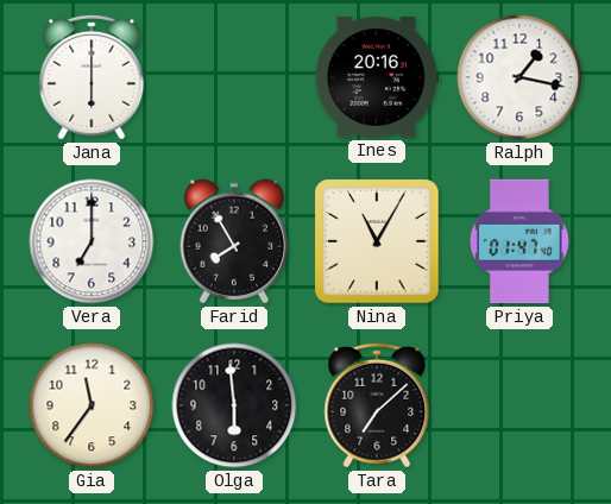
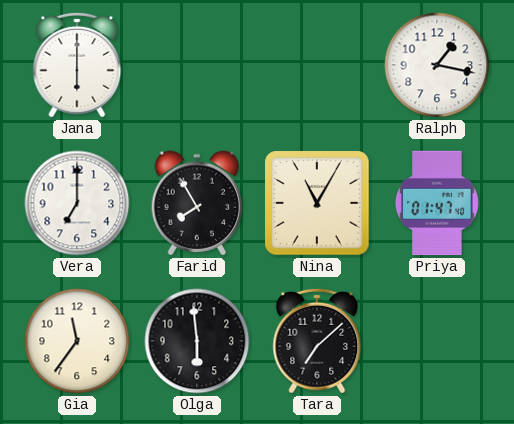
Ines: 20:16 -> none (376, 77)
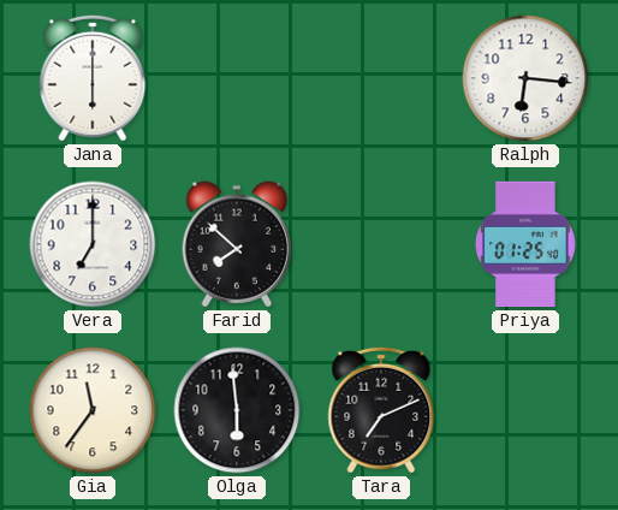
Ralph: 1:17 -> 6:16 (525, 78)
Farid: 7:55 -> 7:52 (237, 244)
Nina: 11:05 -> none (317, 203)
Priya: 01:47 -> 01:25 (525, 244)
Tara: 7:08 -> 7:11 (381, 410)
